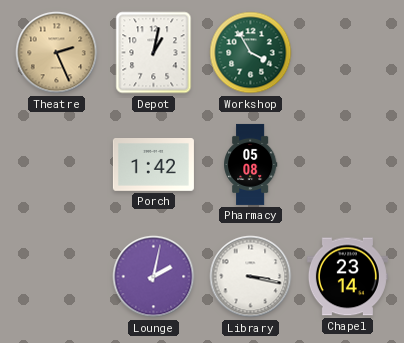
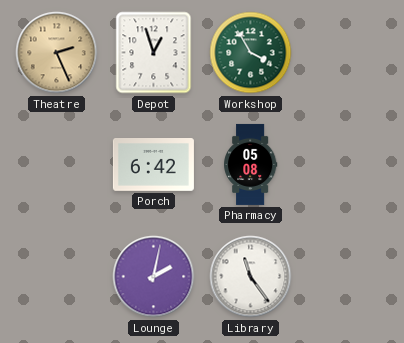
Depot: 1:02 -> 12:57 (154, 53)
Porch: 1:42 -> 6:42 (153, 165)
Library: 3:17 -> 11:24 (251, 277)
Chapel: 23:14 -> none (347, 277)
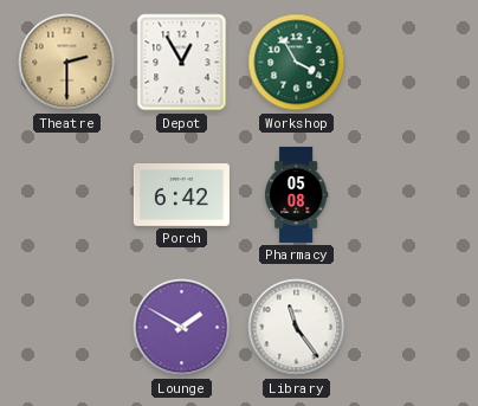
Theatre: 2:26 -> 2:30 (67, 63)
Depot: 12:57 -> 12:55 (182, 63)
Lounge: 2:02 -> 1:50 (182, 328)
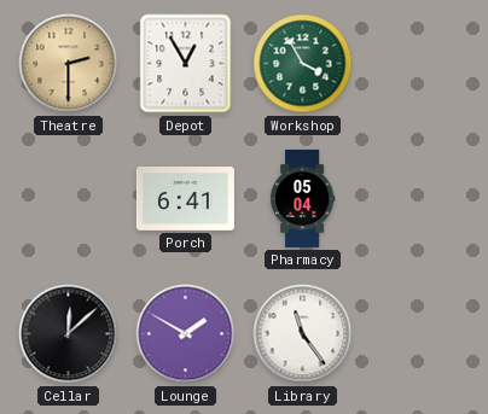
Porch: 6:42 -> 6:41 (185, 199)
Pharmacy: 05:08 -> 05:04 (303, 198)
Cellar: none -> 12:08 (69, 334)
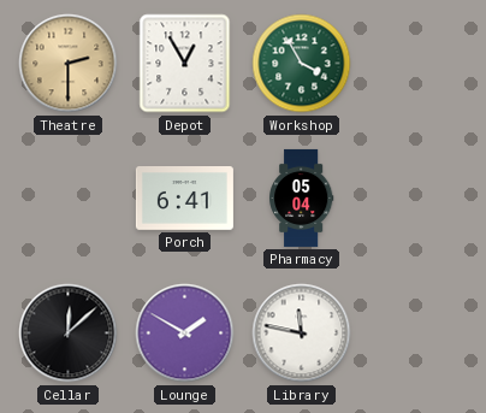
Library: 11:24 -> 11:47 (302, 334)
